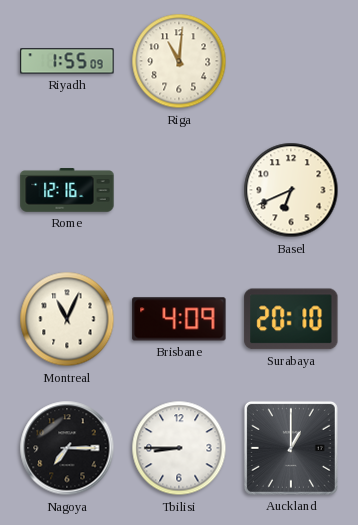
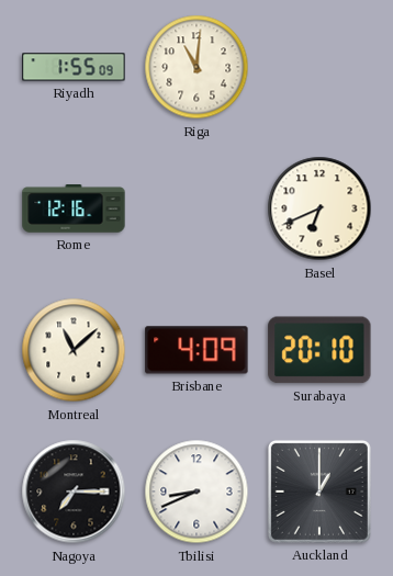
Montreal: 11:04 -> 11:08 (74, 350)
Tbilisi: 8:45 -> 8:41 (196, 492)
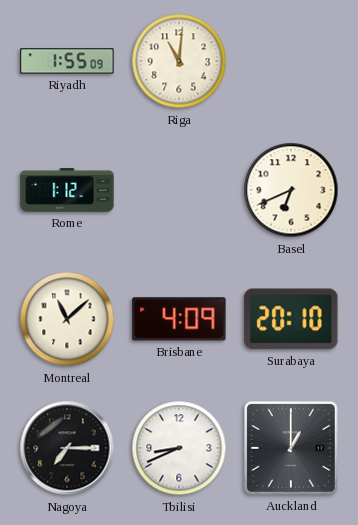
Rome: 12:16 -> 1:12 (67, 190)
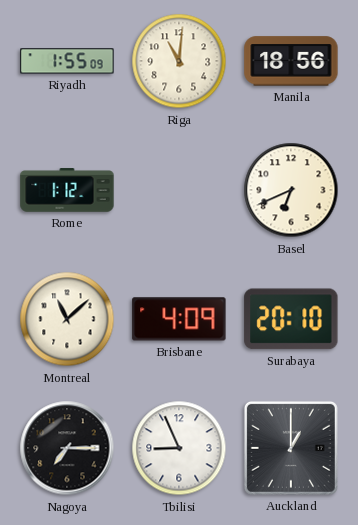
Manila: none -> 18:56 (291, 61)
Tbilisi: 8:41 -> 8:56 (179, 448)
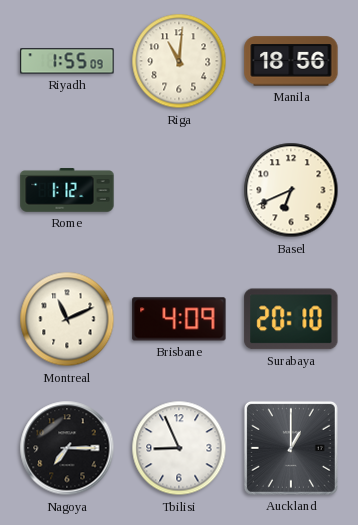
Montreal: 11:08 -> 11:11 (67, 319)
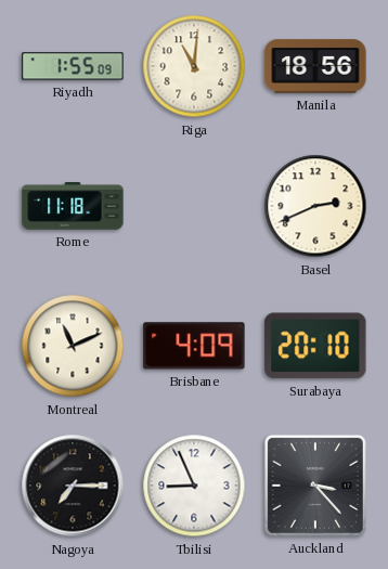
Rome: 1:12 -> 11:18 (73, 206)
Basel: 6:41 -> 2:41 (315, 206)
Auckland: 1:00 -> 3:23 (315, 486)
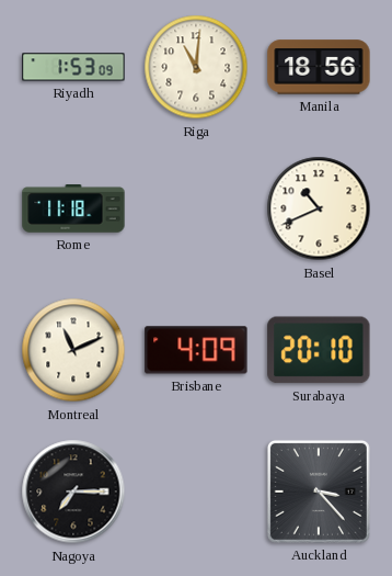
Riyadh: 1:55 -> 1:53 (73, 67)
Basel: 2:41 -> 10:41 (319, 208)
Tbilisi: 8:56 -> none (194, 486)
